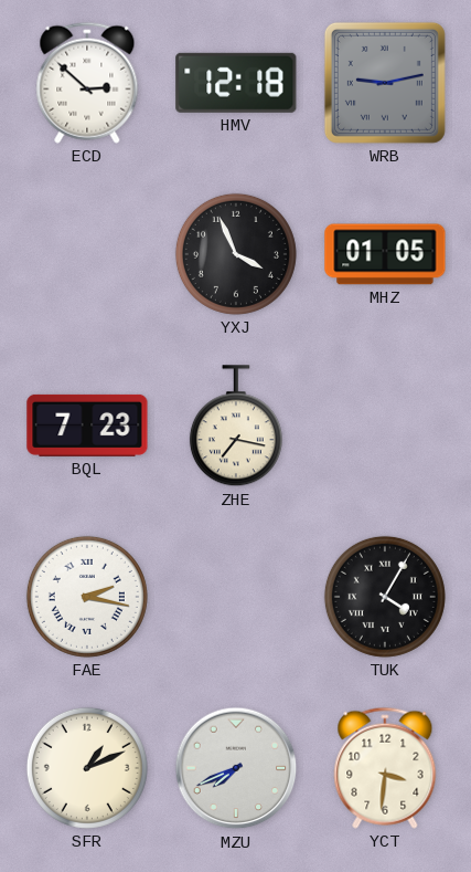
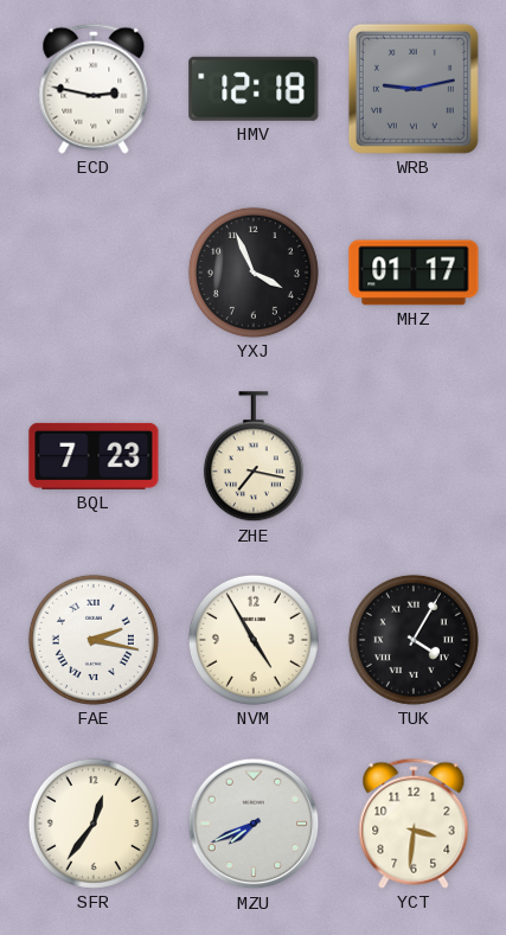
ECD: 2:52 -> 2:47 (94, 89)
MHZ: 01:05 -> 01:17 (414, 273)
NVM: none -> 4:55 (254, 640)
SFR: 1:11 -> 12:36 (94, 824)
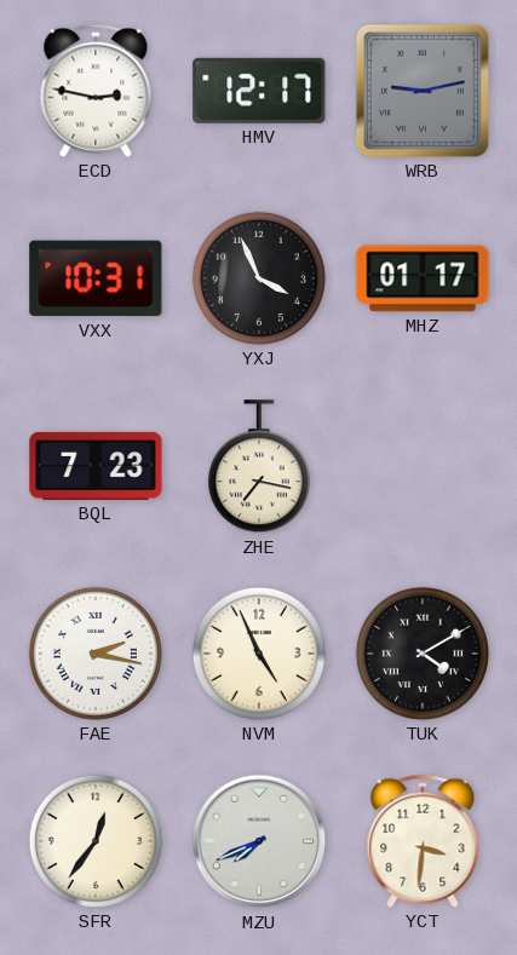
HMV: 12:18 -> 12:17 (259, 91)
VXX: none -> 10:31 (96, 278)
NVM: 4:55 -> 4:56 (259, 654)
TUK: 4:05 -> 4:10 (423, 654)
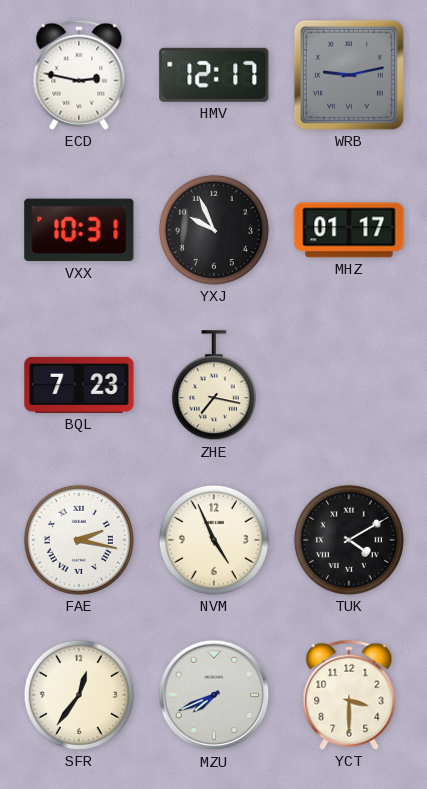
YXJ: 3:56 -> 9:56 (214, 230)
YCT: 3:31 -> 3:30 (349, 695)
